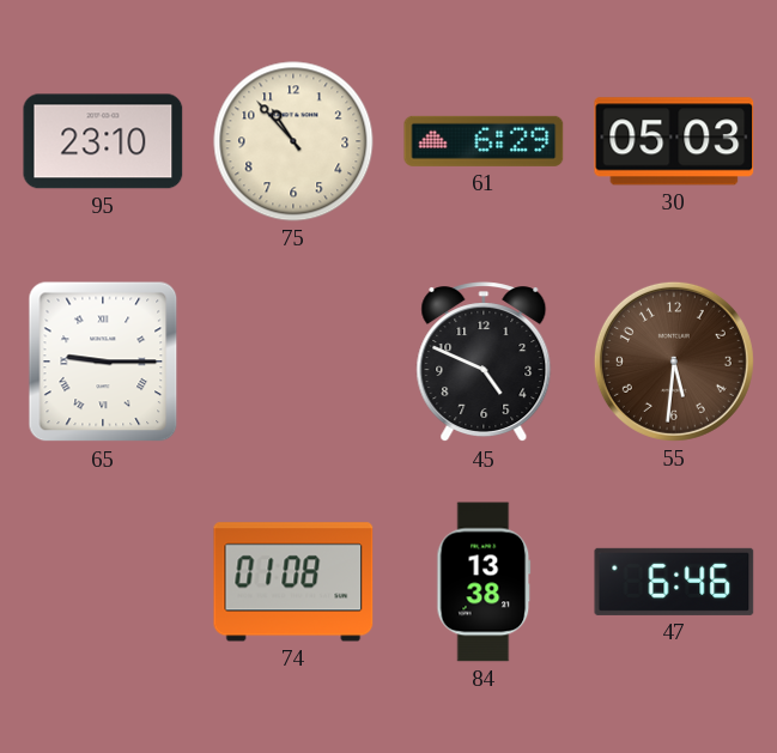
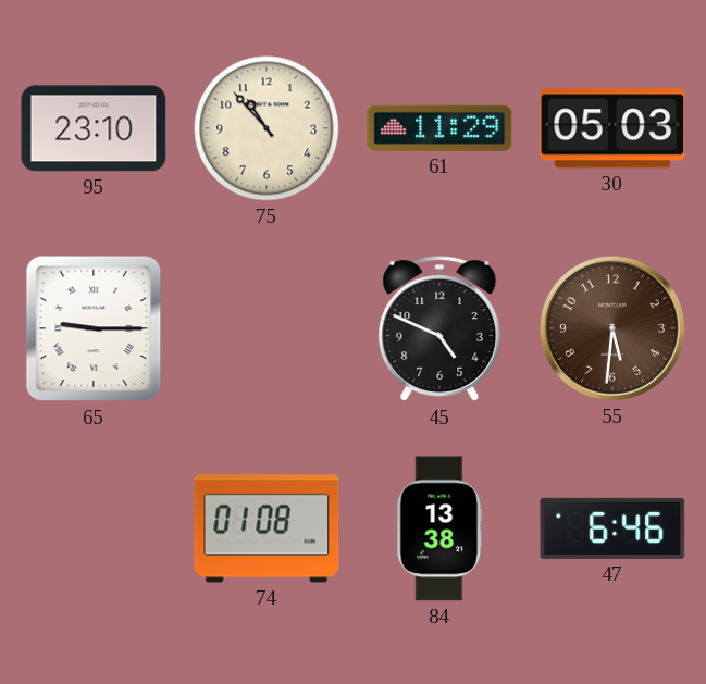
61: 6:29 -> 11:29 (439, 128)
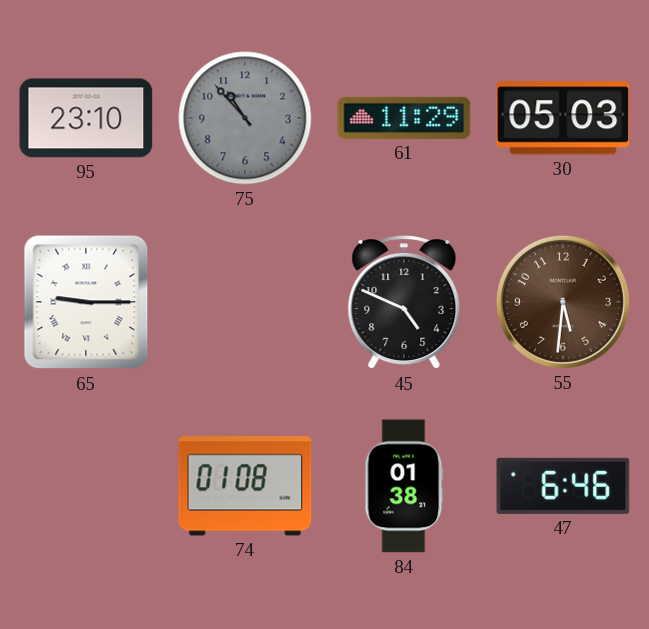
75 dial: cream -> grey (245, 118)
84: 13:38 -> 01:38 (404, 486)
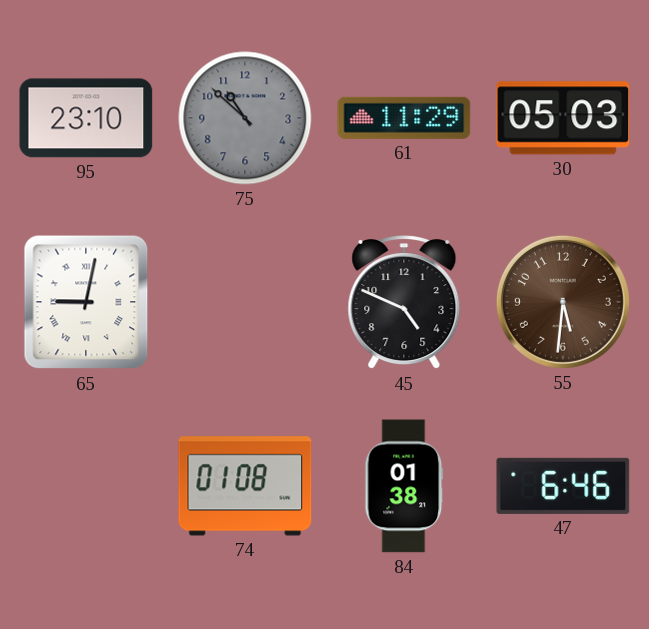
75: 10:53 -> 10:52 (245, 118)
65: 9:15 -> 9:02 (86, 302)
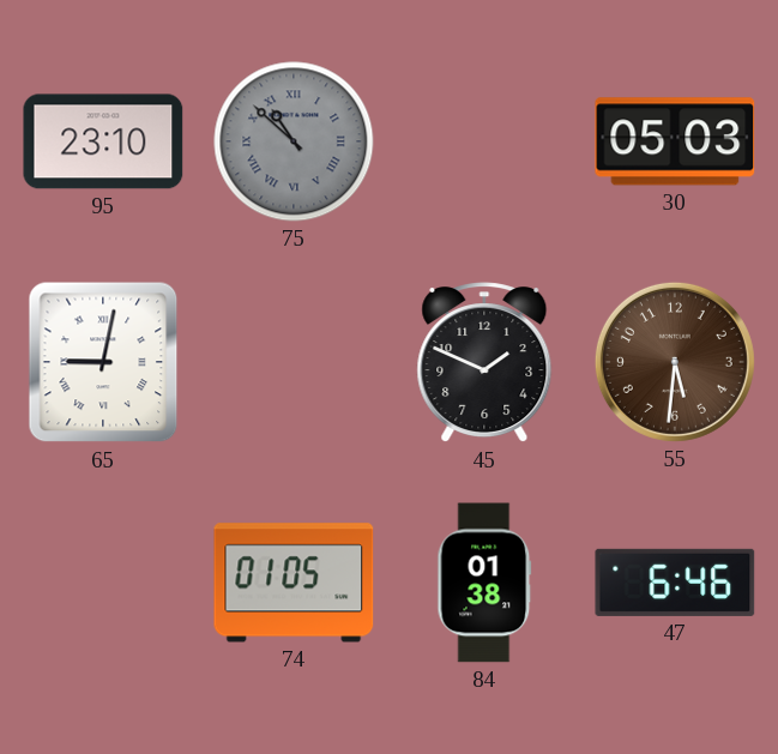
75 numerals: Arabic -> Roman (294, 141)
61: 11:29 -> none (404, 118)
45: 4:49 -> 1:49 (484, 363)
74: 01:08 -> 01:05 (294, 583)
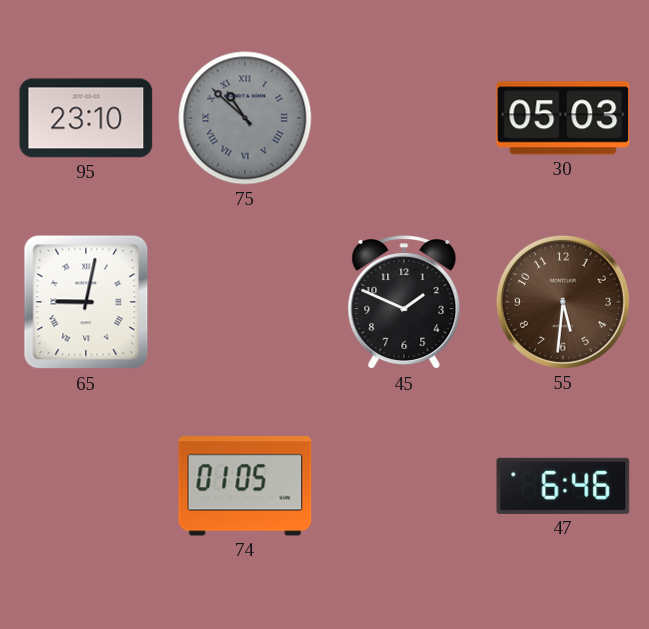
84: 01:38 -> none (484, 583)
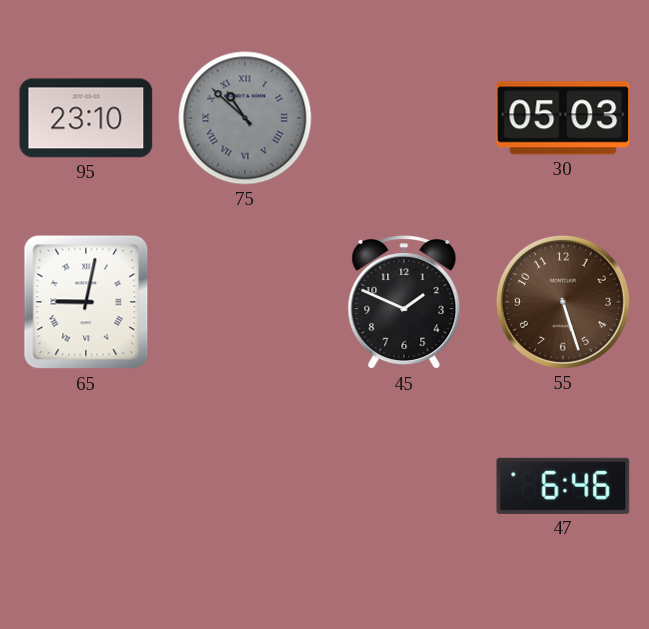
55: 5:31 -> 5:27 (563, 302)
74: 01:05 -> none (245, 486)
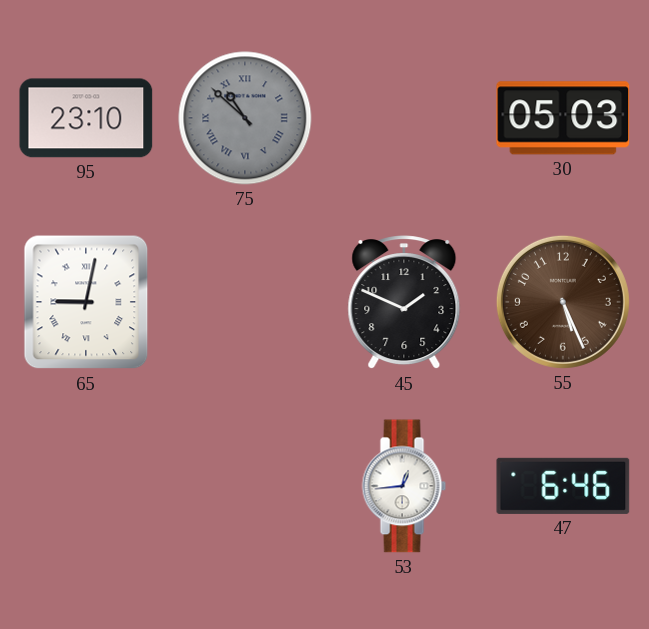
55: 5:27 -> 5:26 (563, 302)
53: none -> 12:44 (404, 486)
